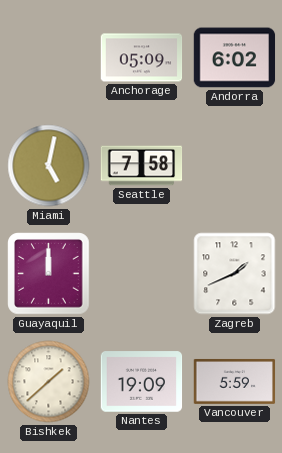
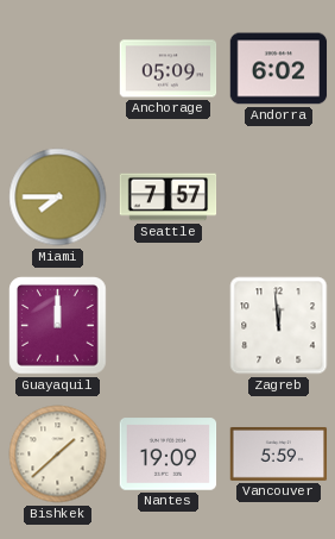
Miami: 5:02 -> 7:45 (58, 198)
Seattle: 7:58 -> 7:57 (169, 198)
Zagreb: 1:41 -> 11:59 (279, 326)
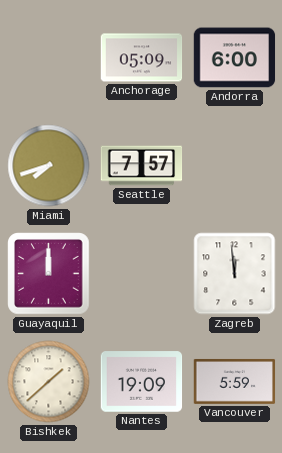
Andorra: 6:02 -> 6:00 (235, 58)
Miami: 7:45 -> 7:42 (49, 166)
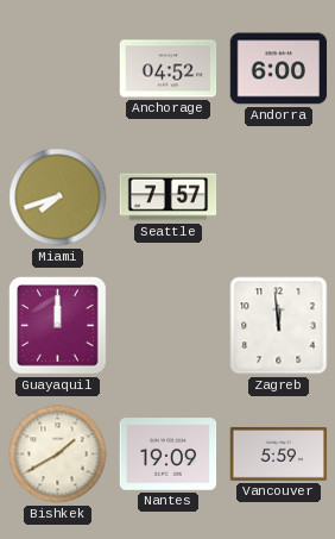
Anchorage: 05:09 -> 04:52 (169, 69)
Bishkek: 1:38 -> 1:40 (58, 455)
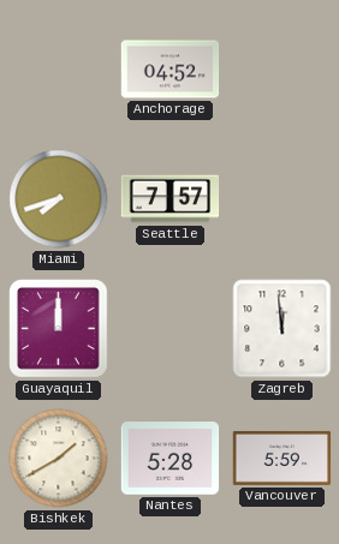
Andorra: 6:00 -> none (279, 69)
Nantes: 19:09 -> 5:28 (171, 459)
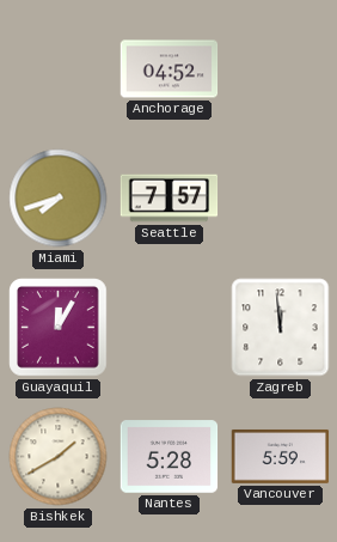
Guayaquil: 12:00 -> 12:05 (59, 328)
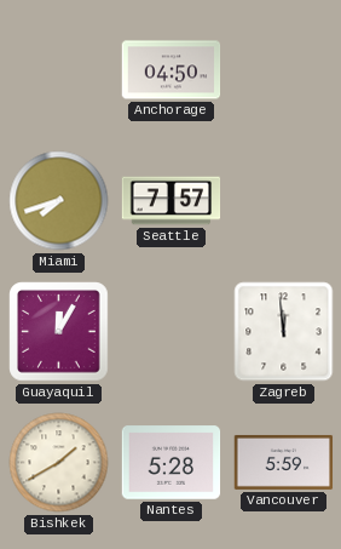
Anchorage: 04:52 -> 04:50 (172, 70)
